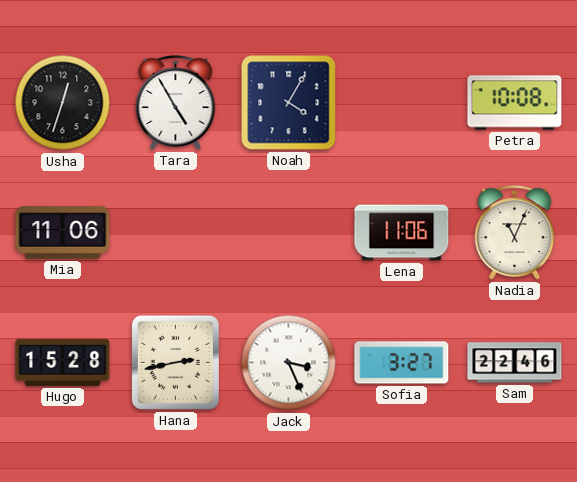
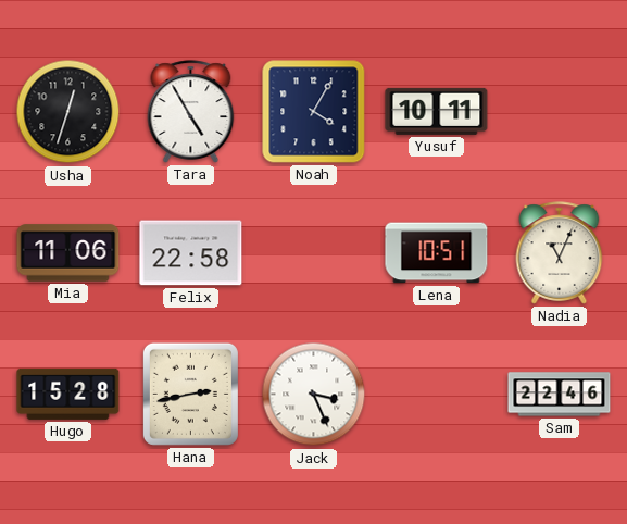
Yusuf: none -> 10:11 (437, 111)
Petra: 10:08 -> none (515, 103)
Felix: none -> 22:58 (191, 253)
Lena: 11:06 -> 10:51 (437, 253)
Sofia: 3:27 -> none (402, 363)
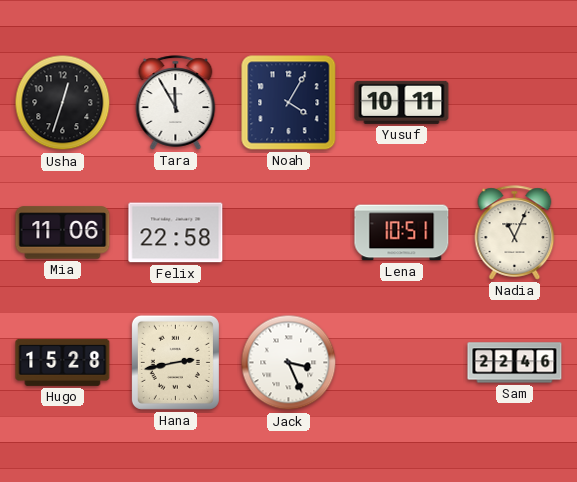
Tara: 4:55 -> 11:55 (176, 103)
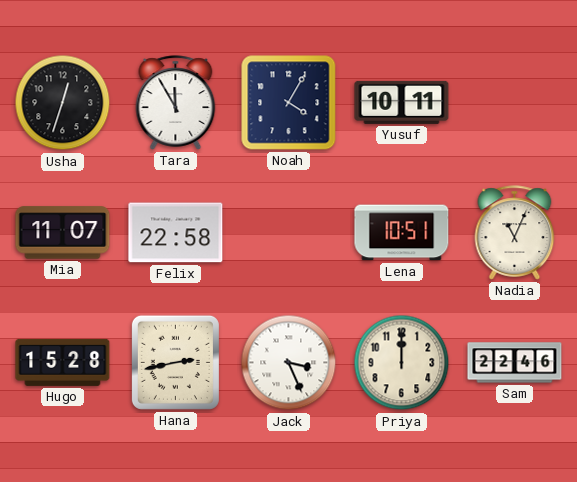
Mia: 11:06 -> 11:07 (63, 233)
Priya: none -> 12:00 (402, 363)
